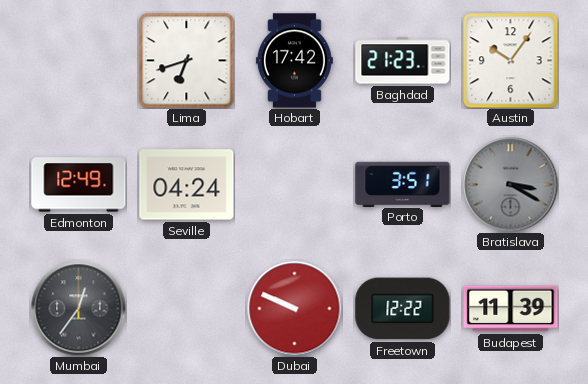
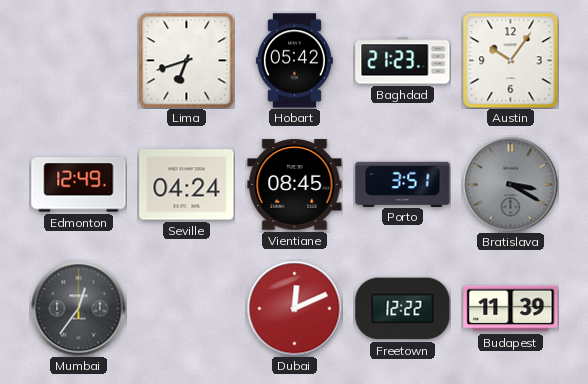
Hobart: 17:42 -> 05:42 (294, 61)
Vientiane: none -> 08:45 (295, 185)
Dubai: 9:49 -> 12:11 (294, 308)
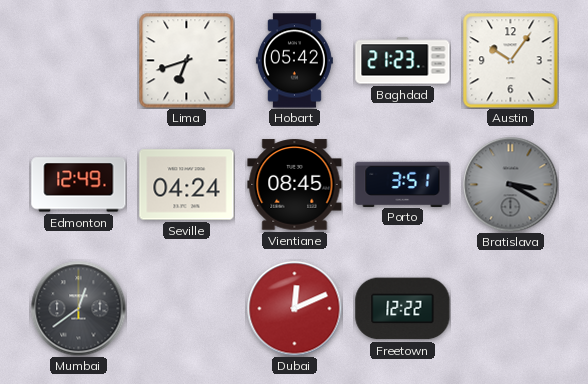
Mumbai: 12:36 -> 12:39 (78, 308)
Budapest: 11:39 -> none (511, 309)
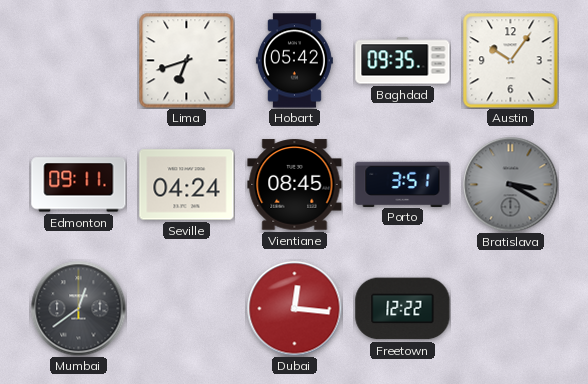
Baghdad: 21:23 -> 09:35 (403, 61)
Edmonton: 12:49 -> 09:11 (79, 185)
Dubai: 12:11 -> 12:16 (294, 308)
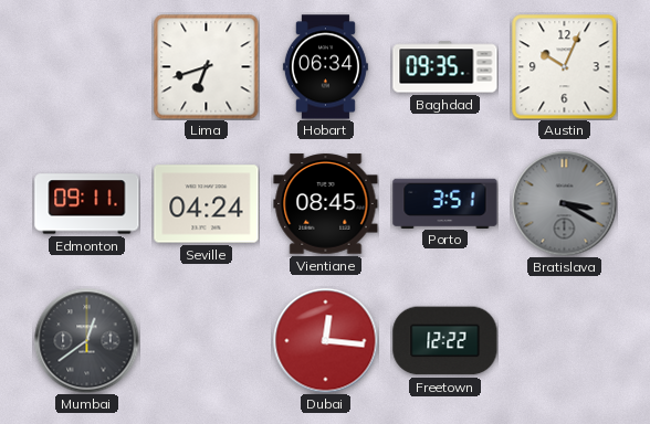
Hobart: 05:42 -> 06:34 (325, 67)
Austin: 10:06 -> 10:04 (564, 66)
